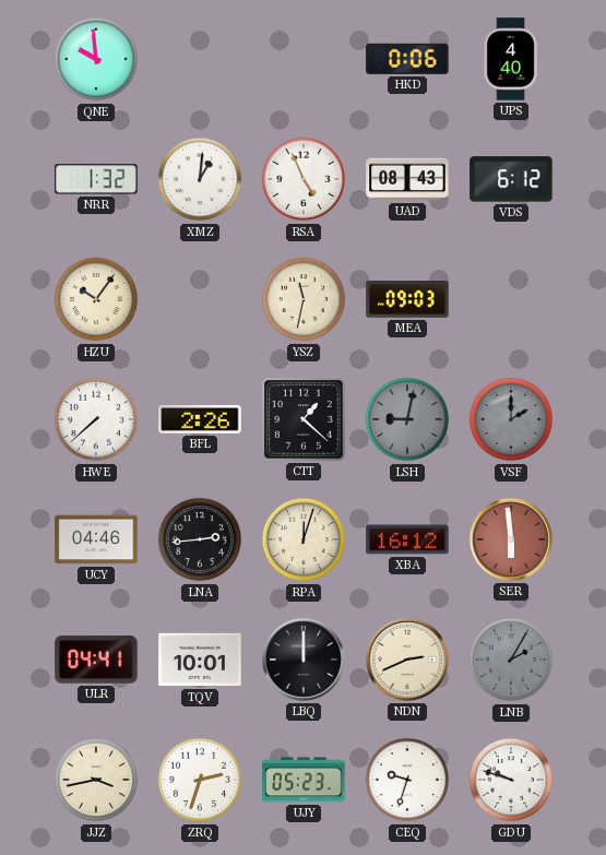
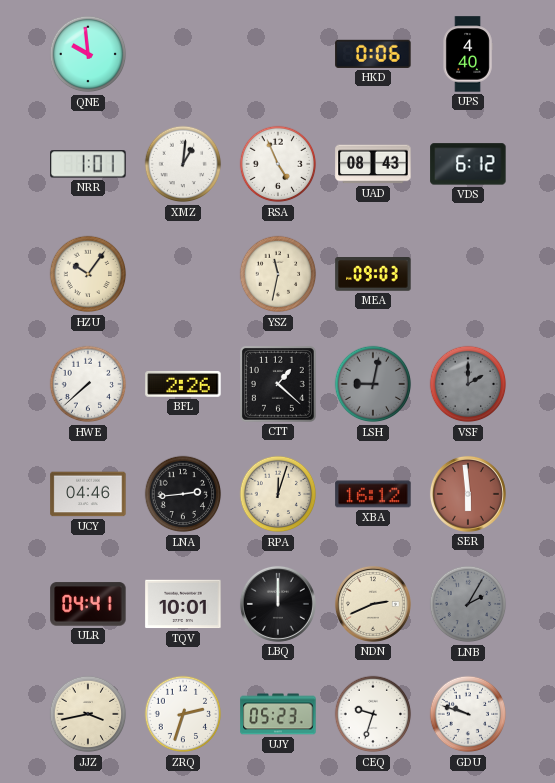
NRR: 1:32 -> 1:01 (88, 164)
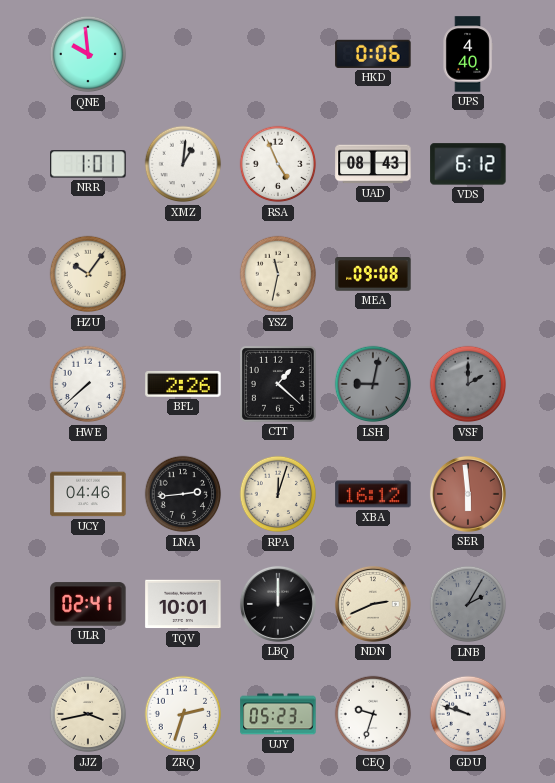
MEA: 09:03 -> 09:08 (373, 274)
ULR: 04:41 -> 02:41 (88, 604)
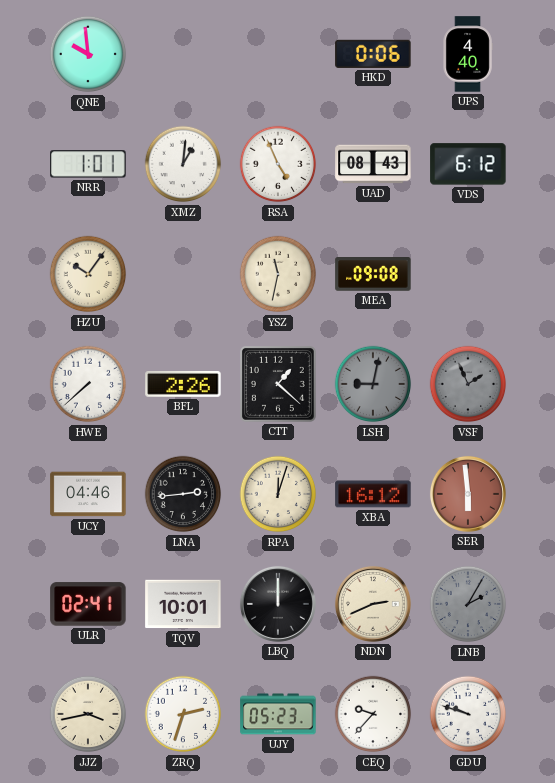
VSF: 2:00 -> 1:56 (468, 384)
CEQ: 9:33 -> 9:37 (373, 714)
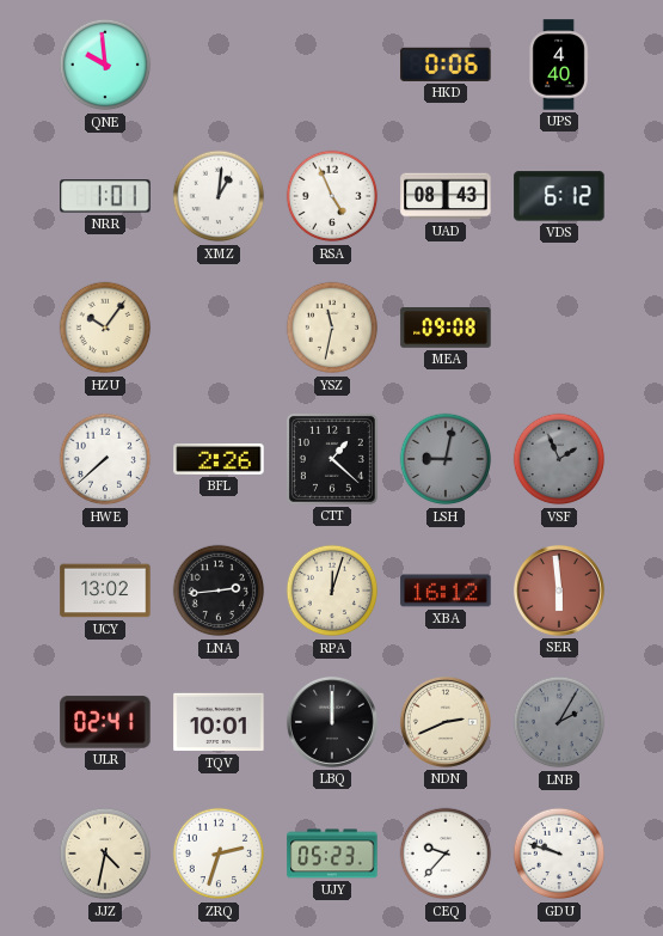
UCY: 04:46 -> 13:02 (105, 591)
JJZ: 3:43 -> 4:32 (105, 854)
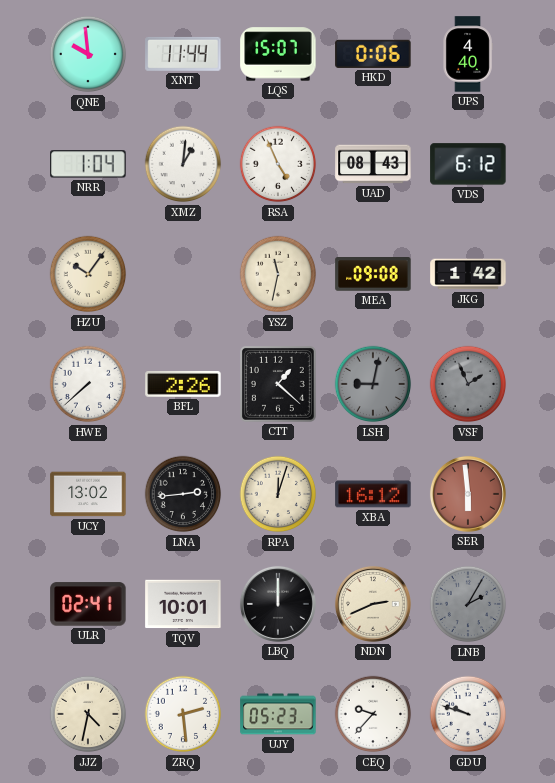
XNT: none -> 11:44 (183, 54)
LQS: none -> 15:07 (278, 54)
NRR: 1:01 -> 1:04 (88, 164)
JKG: none -> 1:42 (468, 274)
ZRQ: 2:33 -> 2:29 (183, 714)
